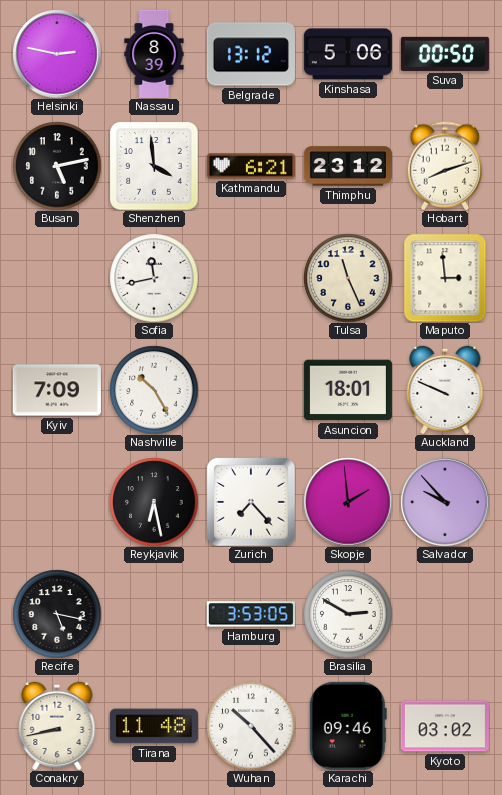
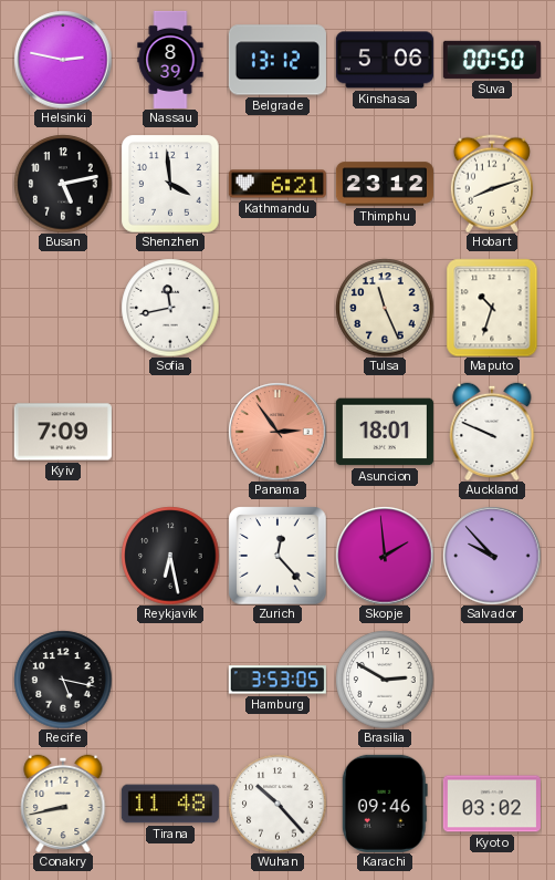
Maputo: 2:59 -> 10:33 (492, 308)
Nashville: 10:25 -> none (154, 390)
Panama: none -> 2:54 (277, 432)
Zurich: 7:23 -> 12:23 (277, 556)
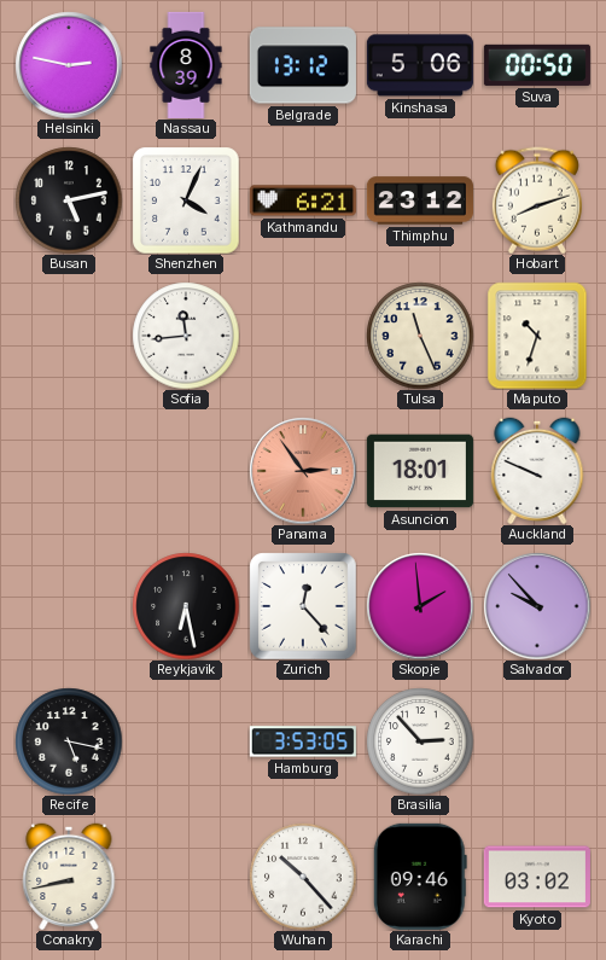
Shenzhen: 3:59 -> 4:04 (186, 200)
Sofia: 11:43 -> 11:44 (186, 336)
Kyiv: 7:09 -> none (63, 432)
Brasilia: 2:50 -> 2:53 (420, 741)
Tirana: 11:48 -> none (170, 804)
